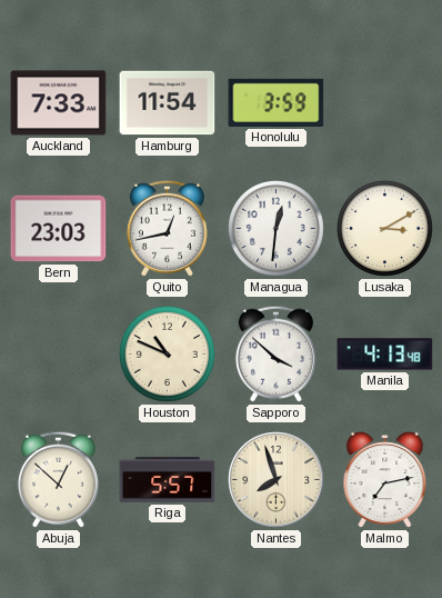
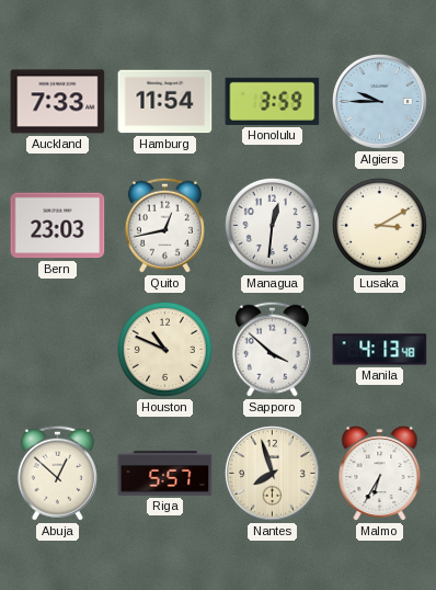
Algiers: none -> 9:45 (380, 102)
Malmo: 7:13 -> 6:35 (380, 474)
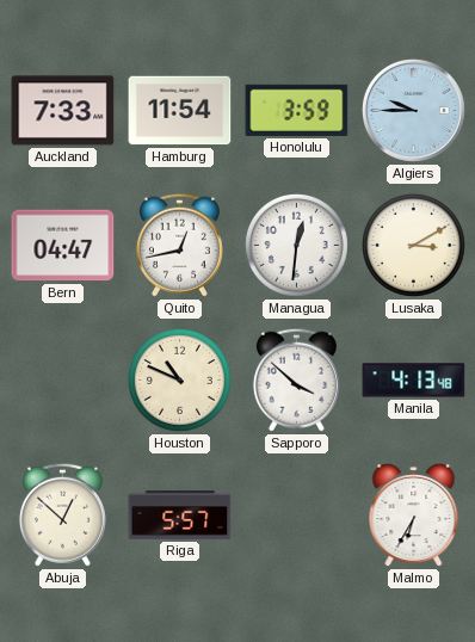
Bern: 23:03 -> 04:47 (63, 246)
Nantes: 7:57 -> none (273, 474)
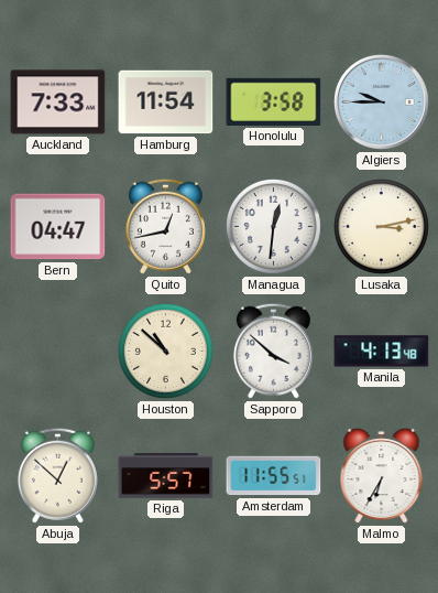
Honolulu: 3:59 -> 3:58 (274, 101)
Lusaka: 3:10 -> 3:13 (381, 226)
Houston: 10:49 -> 10:52 (165, 351)
Amsterdam: none -> 11:55 (274, 476)
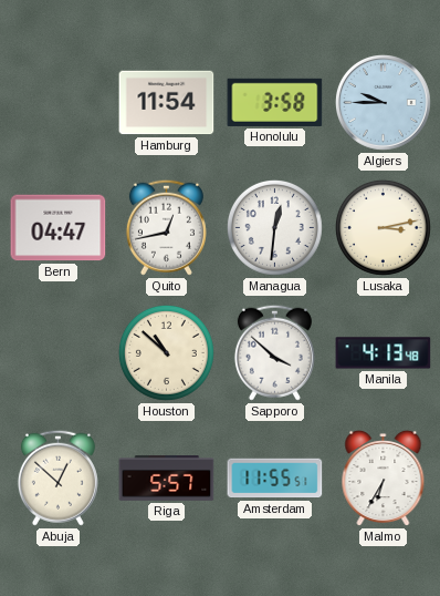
Auckland: 7:33 -> none (58, 103)
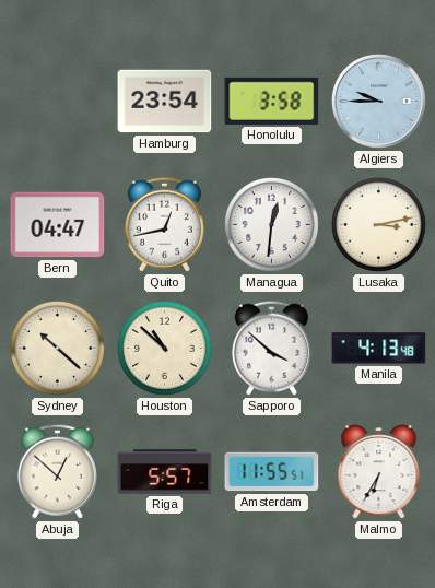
Hamburg: 11:54 -> 23:54 (165, 102)
Sydney: none -> 10:22 (57, 348)
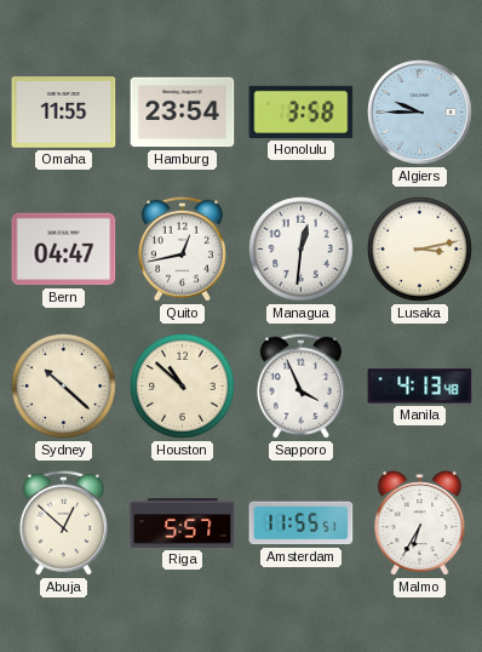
Omaha: none -> 11:55 (64, 113)
Sapporo: 3:52 -> 3:56 (300, 385)
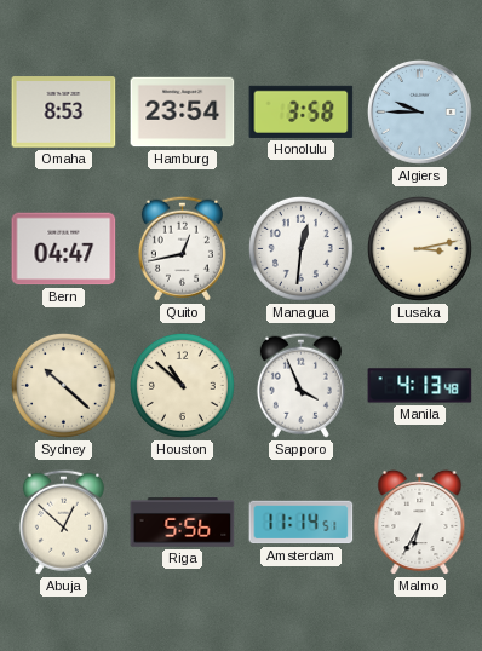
Omaha: 11:55 -> 8:53 (64, 113)
Riga: 5:57 -> 5:56 (183, 523)
Amsterdam: 11:55 -> 11:14 (302, 523)
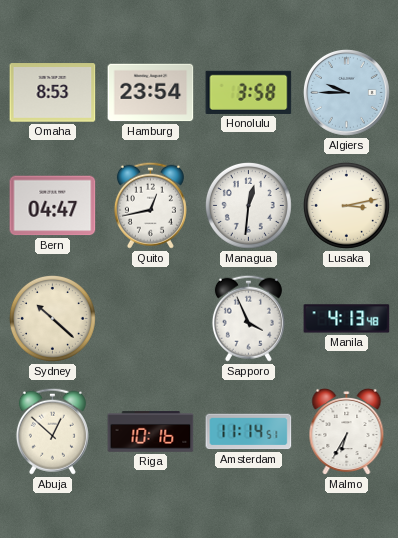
Houston: 10:52 -> none (182, 385)
Riga: 5:56 -> 10:16 (151, 432)
